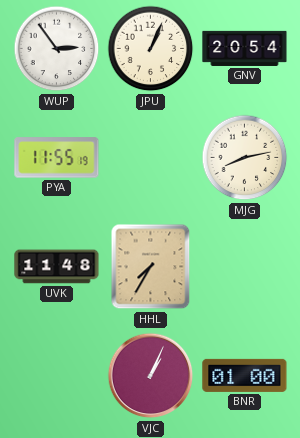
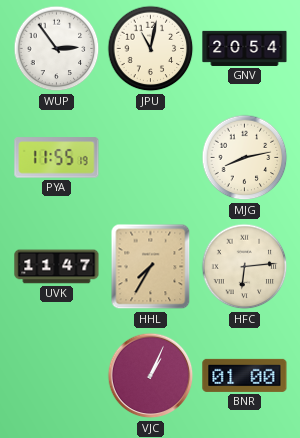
JPU: 1:04 -> 11:02 (151, 49)
UVK: 11:48 -> 11:47 (57, 267)
HFC: none -> 6:14 (245, 267)
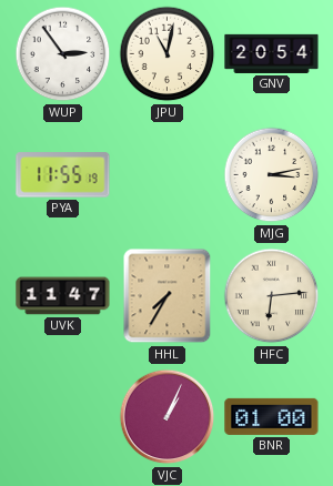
MJG: 8:13 -> 3:13 (272, 175)
